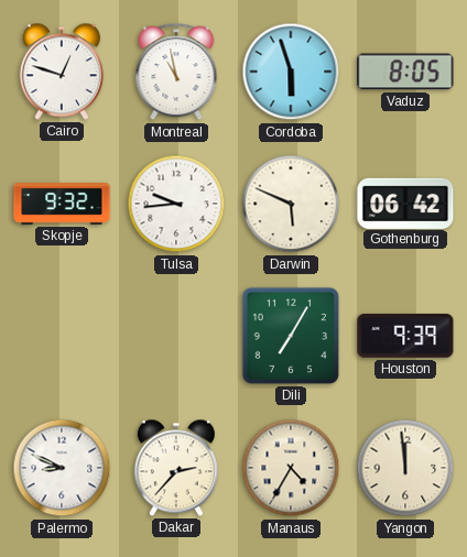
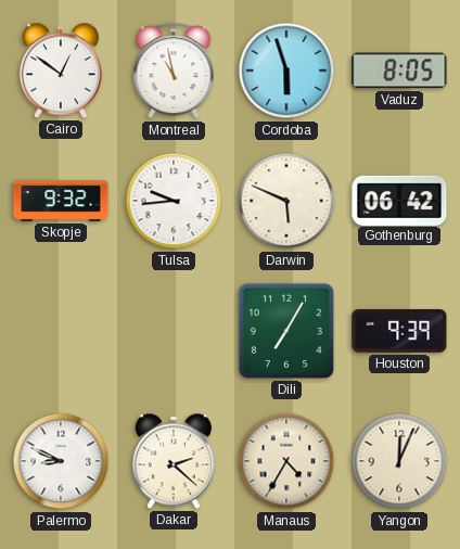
Cairo: 12:48 -> 12:51 (61, 71)
Dakar: 2:37 -> 2:22 (174, 461)
Yangon: 11:59 -> 12:04 (399, 461)
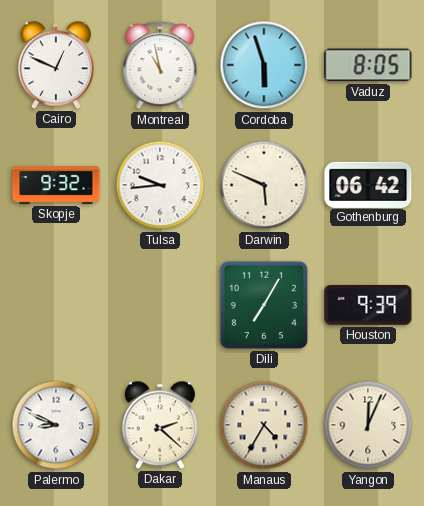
Cairo: 12:51 -> 12:49 (56, 65)
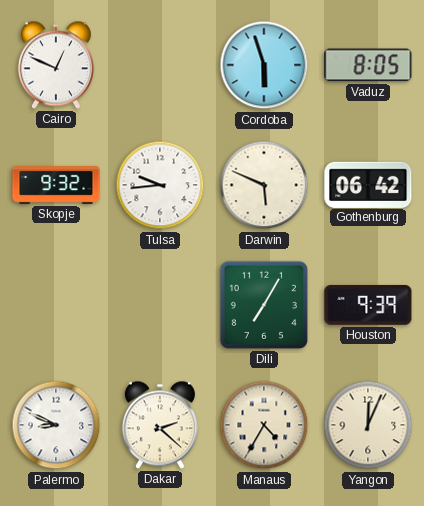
Montreal: 10:58 -> none (160, 66)
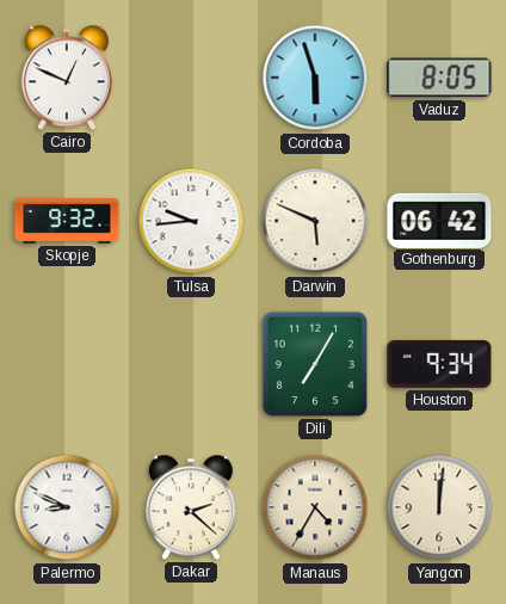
Houston: 9:39 -> 9:34 (439, 364)
Yangon: 12:04 -> 12:01 (439, 507)
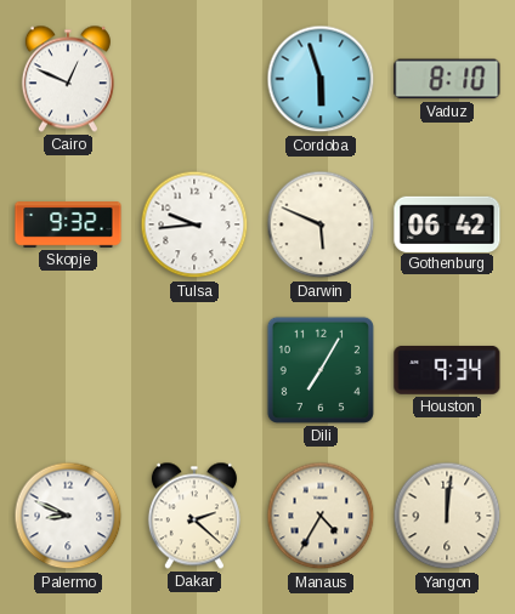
Vaduz: 8:05 -> 8:10 (447, 79)
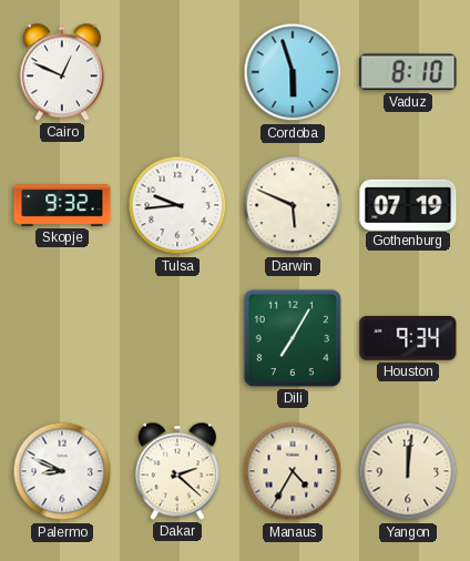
Gothenburg: 06:42 -> 07:19 (408, 204)
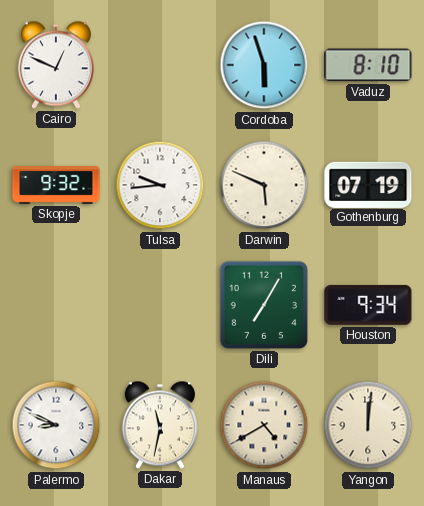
Dakar: 2:22 -> 11:32 (160, 425)
Manaus: 4:35 -> 4:40 (264, 425)
